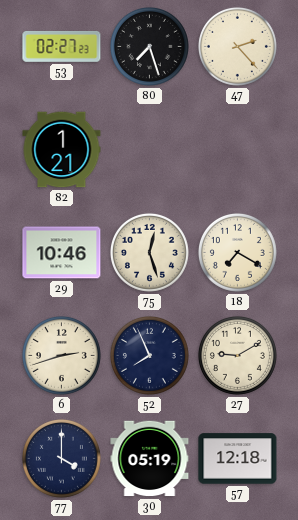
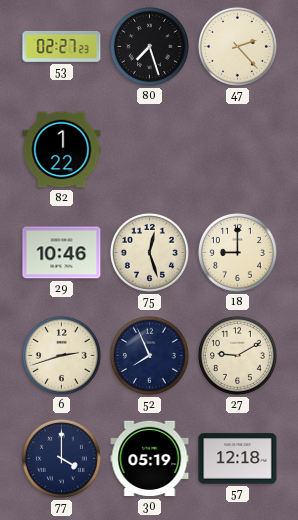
82: 1:21 -> 1:22 (62, 150)
18: 7:20 -> 9:00 (237, 252)
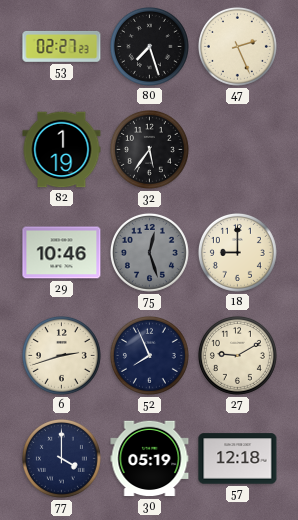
47: 2:23 -> 2:26 (237, 46)
82: 1:22 -> 1:19 (62, 150)
32: none -> 5:36 (149, 149)
75 dial: cream -> grey (149, 252)
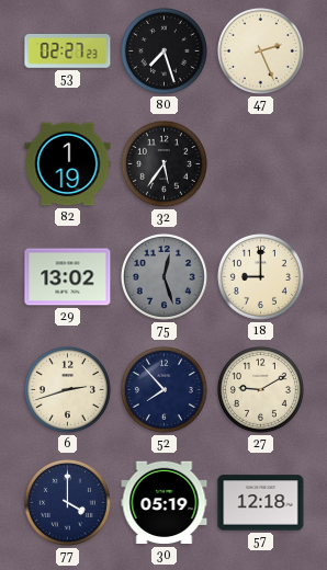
29: 10:46 -> 13:02 (68, 277)
52: 7:56 -> 7:53 (163, 389)
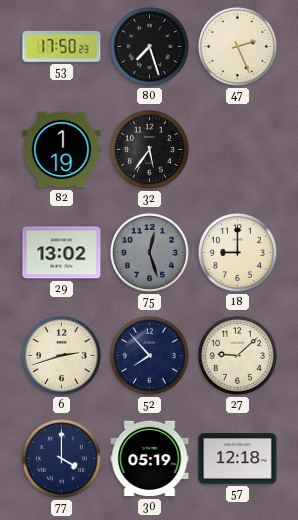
53: 02:27 -> 17:50 (62, 46)
27: 9:10 -> 9:08 (237, 355)
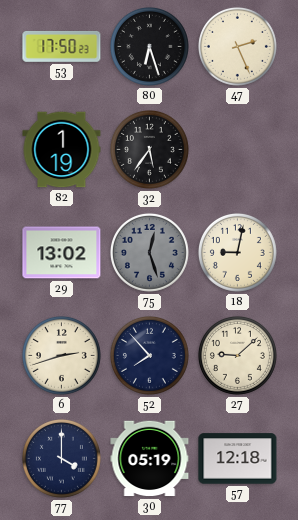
80: 7:27 -> 6:27 (149, 46)
18: 9:00 -> 9:02 (237, 252)
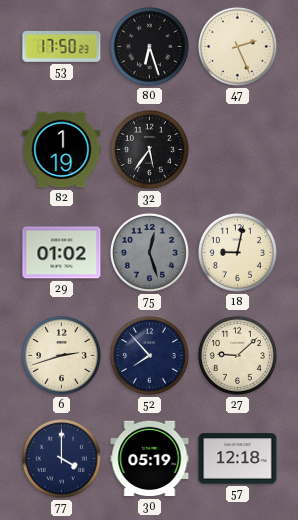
29: 13:02 -> 01:02 (62, 253)
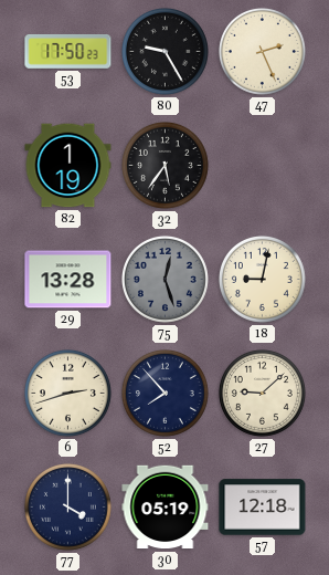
80: 6:27 -> 9:25 (164, 51)
29: 01:02 -> 13:28 (68, 280)
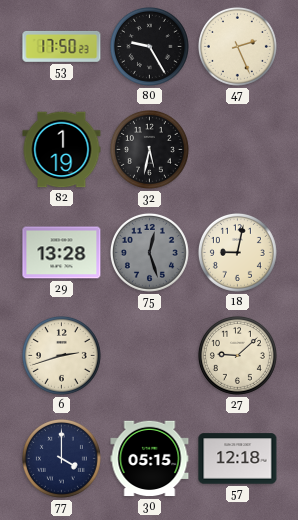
32: 5:36 -> 5:32 (149, 149)
52: 7:53 -> none (164, 393)
30: 05:19 -> 05:15 (150, 459)
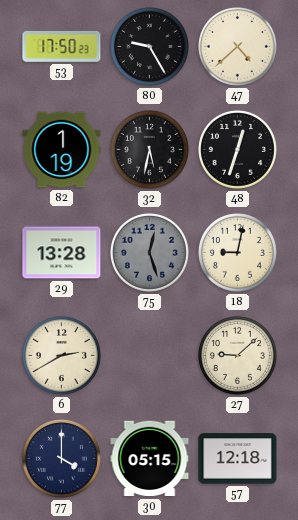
47: 2:26 -> 4:38 (237, 46)
48: none -> 12:33 (237, 149)
6: 2:42 -> 2:40 (61, 355)
